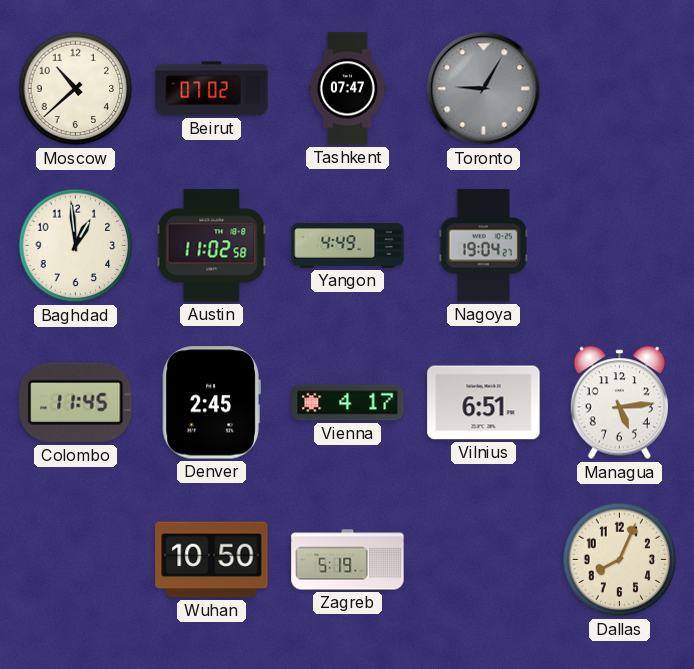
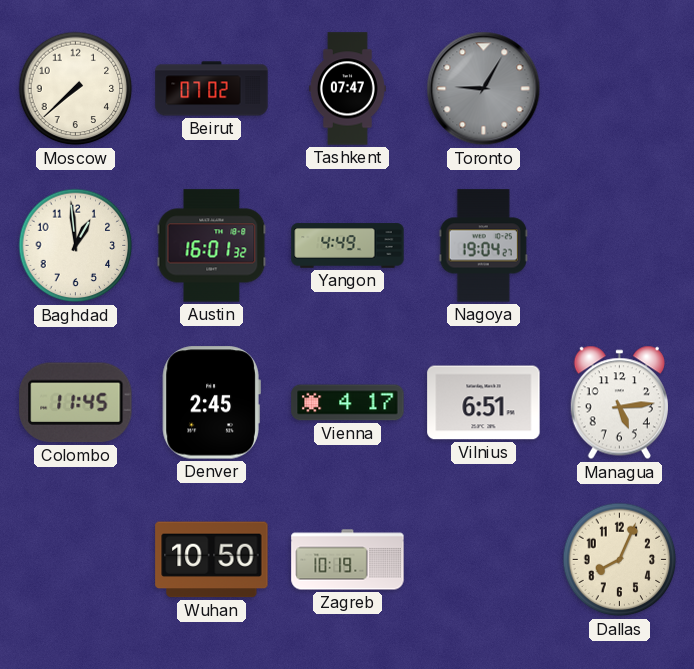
Moscow: 10:38 -> 7:38 (76, 89)
Austin: 11:02 -> 16:01 (212, 246)
Zagreb: 5:19 -> 10:19 (348, 560)
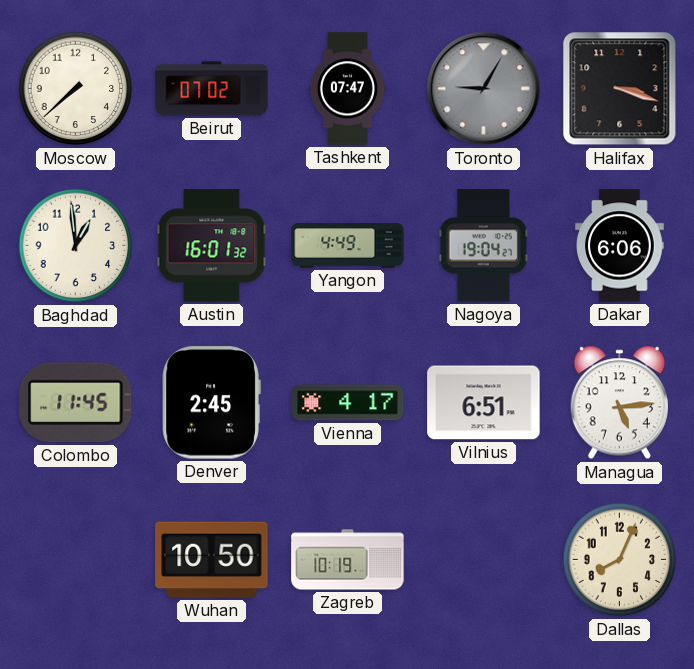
Halifax: none -> 3:18 (620, 89)
Dakar: none -> 6:06 (620, 246)
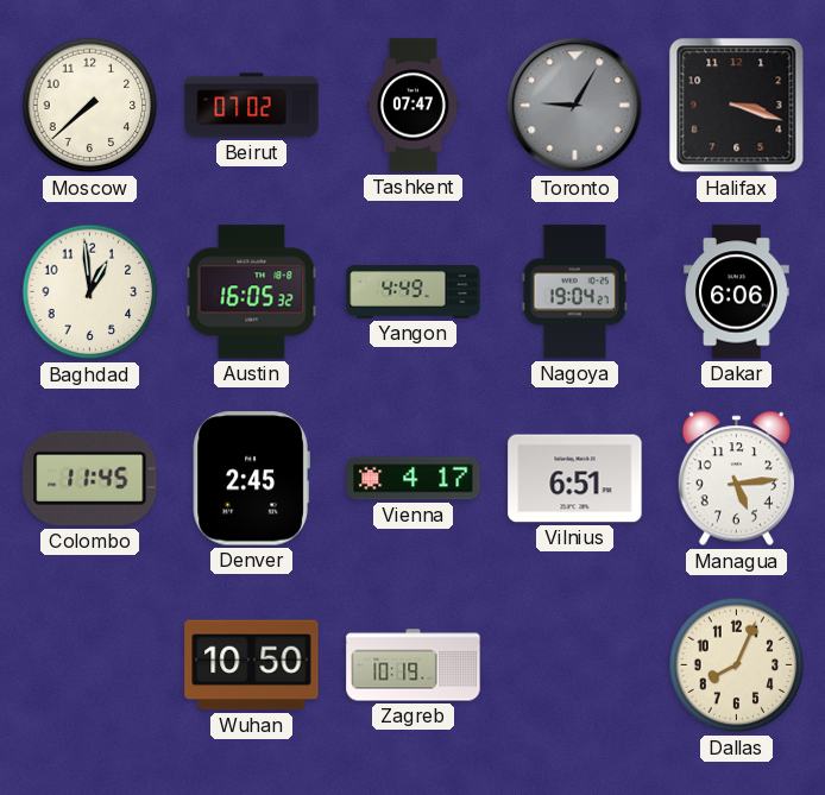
Austin: 16:01 -> 16:05 (252, 292)
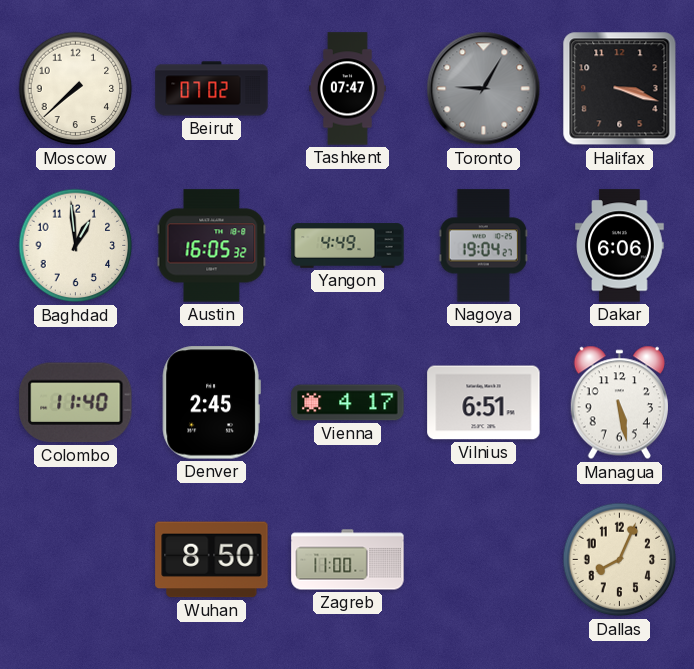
Colombo: 11:45 -> 11:40 (76, 403)
Managua: 5:14 -> 5:28 (619, 403)
Wuhan: 10:50 -> 8:50 (212, 560)
Zagreb: 10:19 -> 11:00 (348, 560)
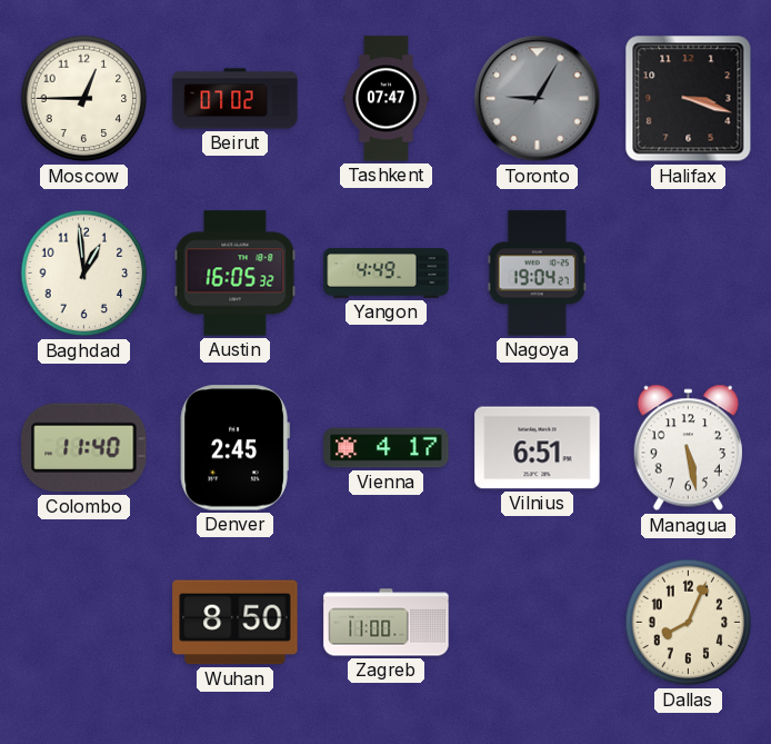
Moscow: 7:38 -> 12:45 (84, 99)
Dakar: 6:06 -> none (620, 246)
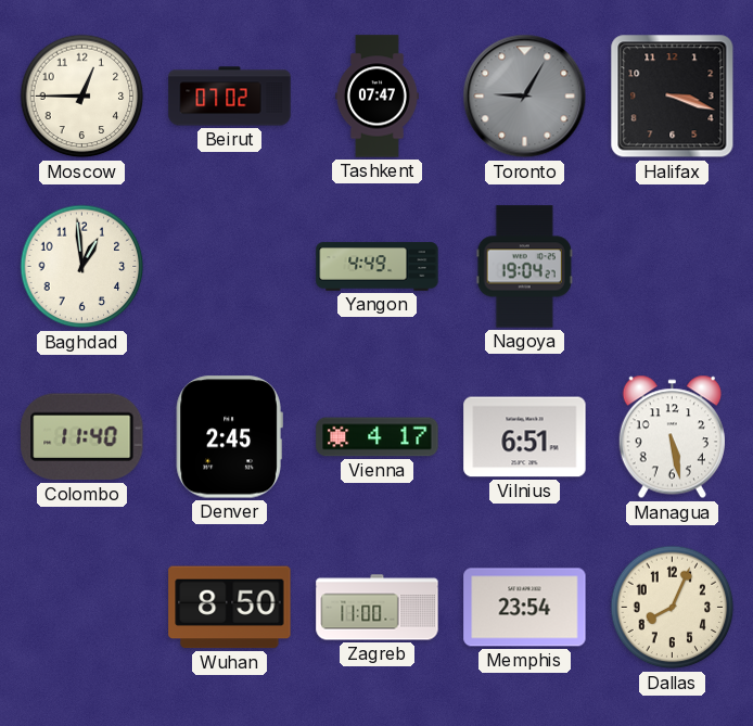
Austin: 16:05 -> none (236, 274)
Memphis: none -> 23:54 (525, 608)
